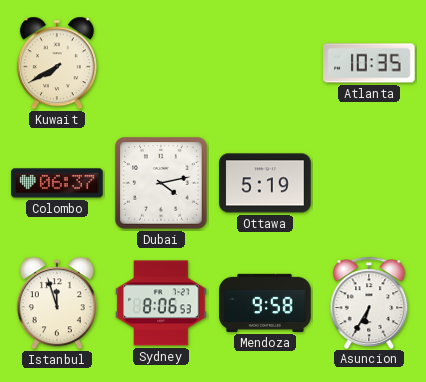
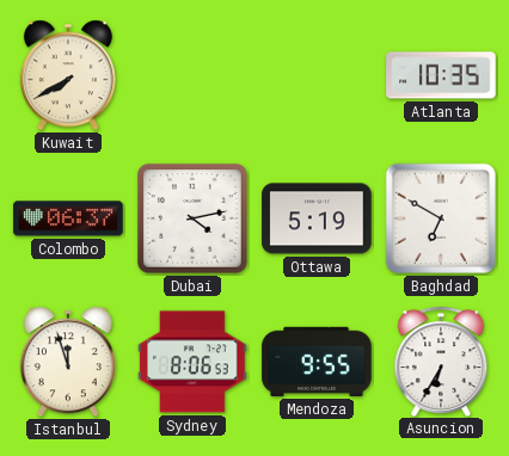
Baghdad: none -> 6:50 (441, 218)
Mendoza: 9:58 -> 9:55 (317, 362)
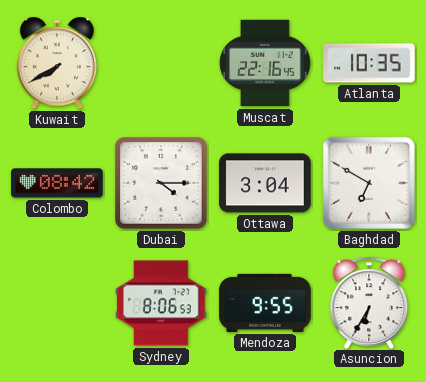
Muscat: none -> 22:16 (265, 63)
Colombo: 06:37 -> 08:42 (57, 183)
Dubai: 4:13 -> 4:15 (161, 183)
Ottawa: 5:19 -> 3:04 (265, 183)
Istanbul: 11:57 -> none (68, 362)
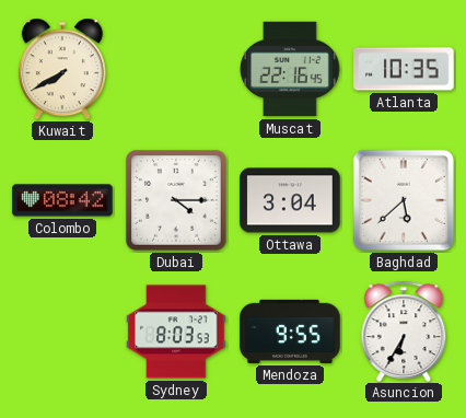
Baghdad: 6:50 -> 5:38 (404, 200)
Sydney: 8:06 -> 8:03 (176, 332)
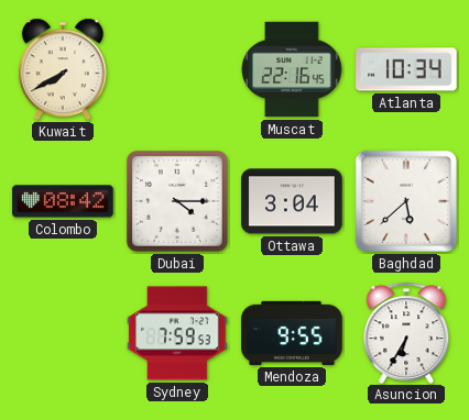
Atlanta: 10:35 -> 10:34 (406, 69)
Sydney: 8:03 -> 7:59 (177, 333)
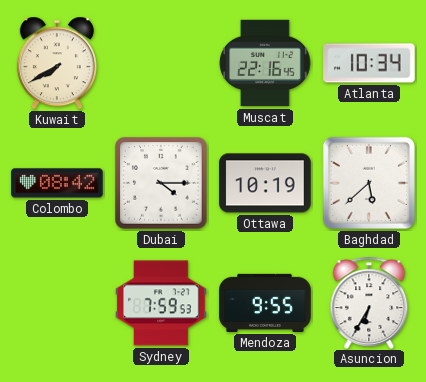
Ottawa: 3:04 -> 10:19 (265, 183)
